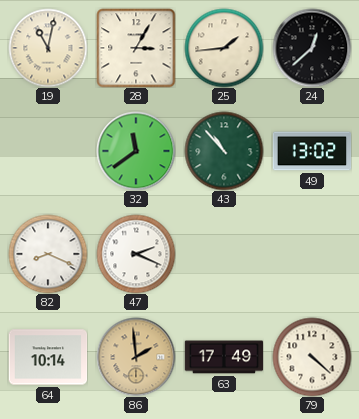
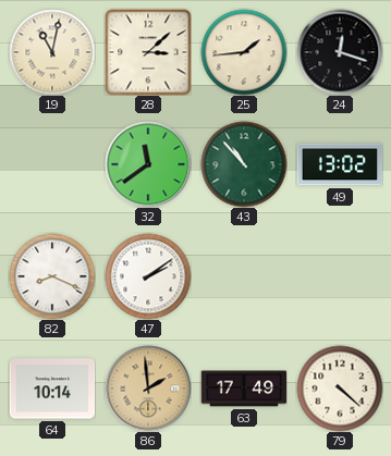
28: 3:05 -> 3:08 (148, 52)
24: 12:38 -> 12:18 (340, 52)
47: 2:19 -> 2:09 (148, 276)
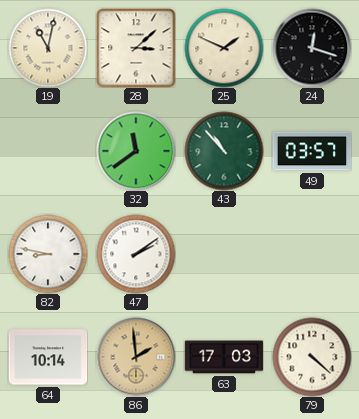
25: 1:44 -> 1:49 (224, 48)
49: 13:02 -> 03:57 (312, 151)
82: 8:19 -> 8:47 (48, 254)
63: 17:49 -> 17:03 (224, 357)
